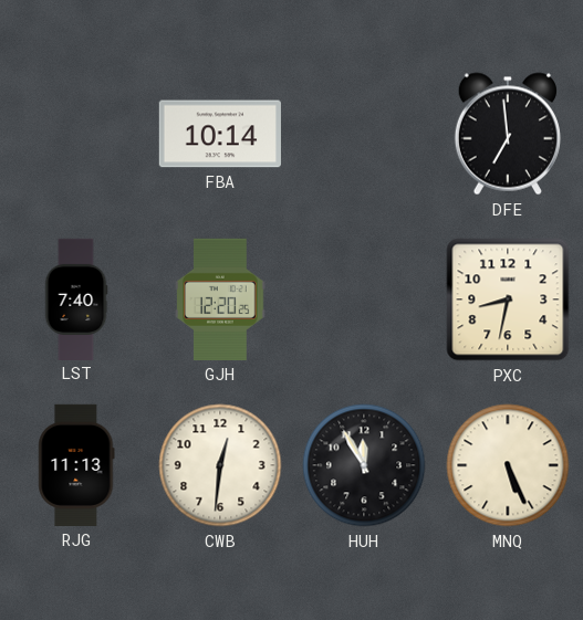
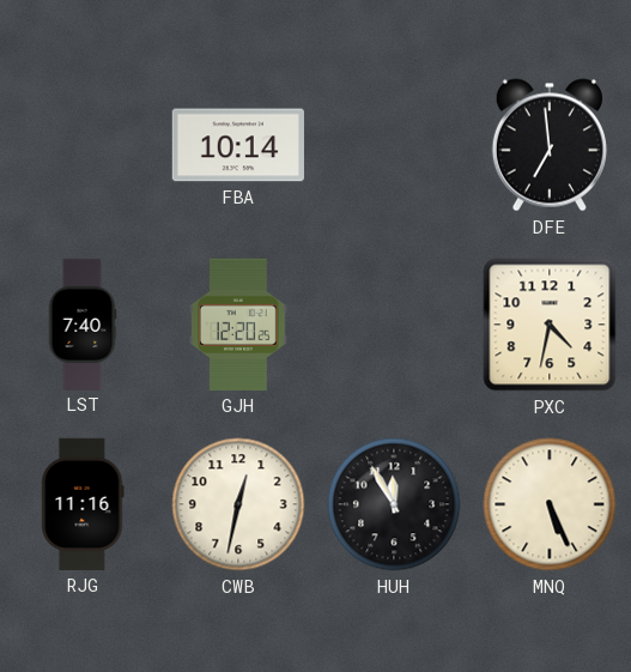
PXC: 8:32 -> 4:32 (550, 325)
RJG: 11:13 -> 11:16 (83, 504)
CWB: 12:31 -> 12:32 (238, 504)
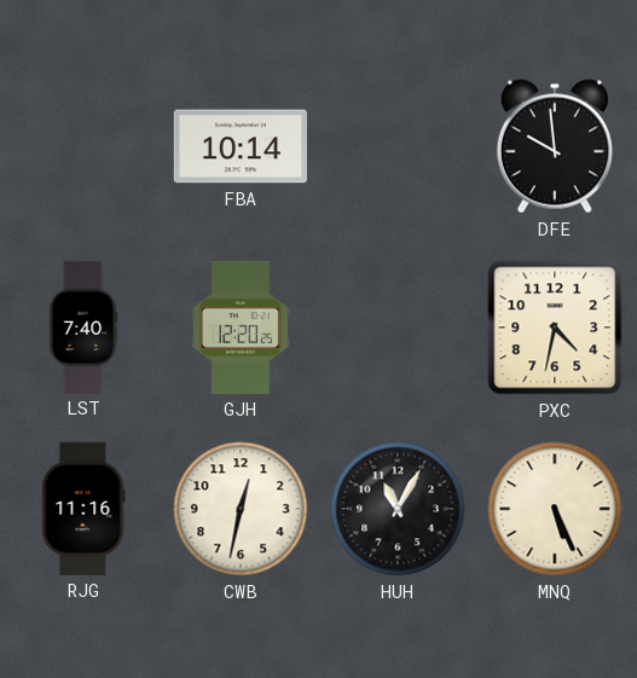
DFE: 6:59 -> 9:59 (555, 146)
HUH: 11:55 -> 11:05 (398, 509)
